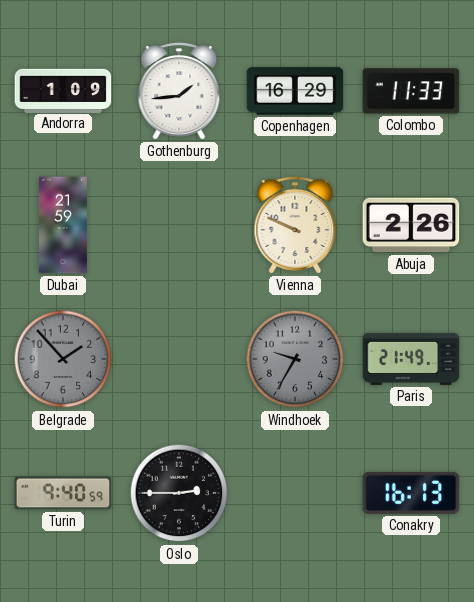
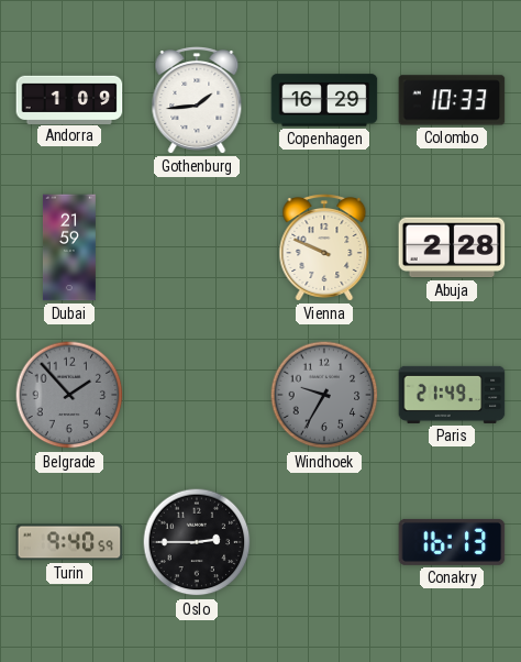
Colombo: 11:33 -> 10:33 (452, 100)
Abuja: 2:26 -> 2:28 (452, 247)
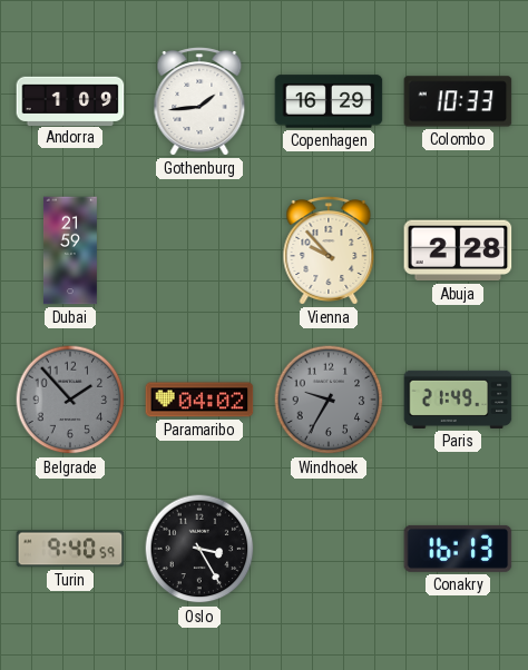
Vienna: 9:49 -> 9:53 (329, 250)
Paramaribo: none -> 04:02 (199, 400)
Oslo: 2:45 -> 3:25 (199, 549)
